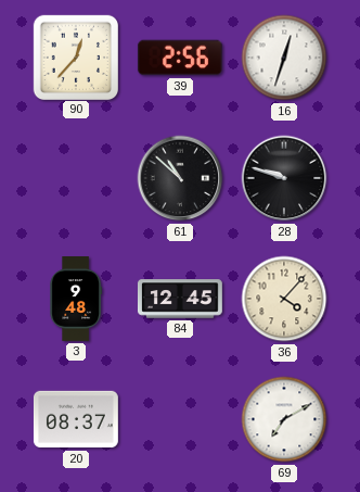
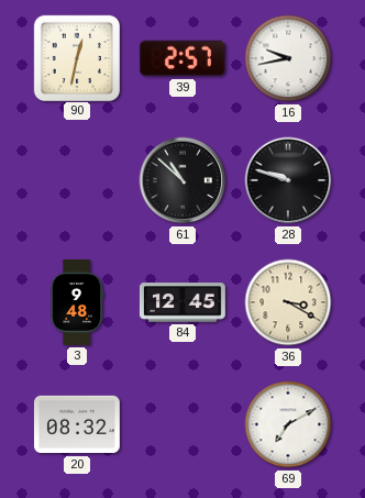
90: 12:37 -> 12:32 (76, 57)
39: 2:56 -> 2:57 (182, 58)
16: 12:33 -> 9:43 (288, 58)
36: 4:07 -> 3:20 (288, 302)
20: 08:37 -> 08:32 (77, 424)
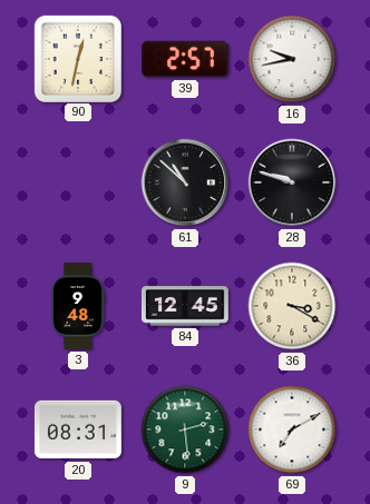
20: 08:32 -> 08:31 (78, 429)
9: none -> 2:29 (185, 429)
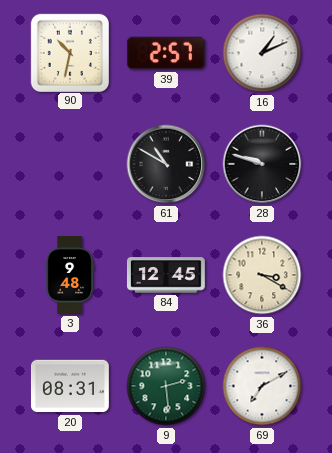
90: 12:32 -> 10:32 (69, 52)
16: 9:43 -> 1:11 (262, 53)
61: 10:52 -> 10:50 (166, 164)
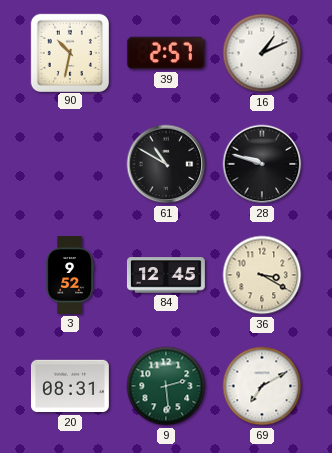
3: 9:48 -> 9:52 (69, 276)
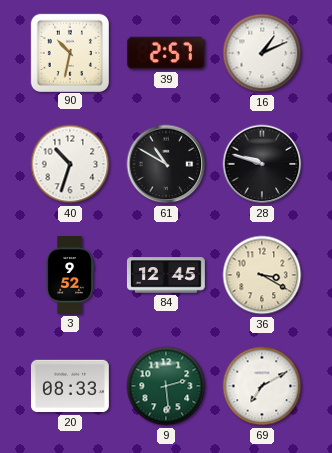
40: none -> 10:33 (70, 164)
20: 08:31 -> 08:33 (70, 386)
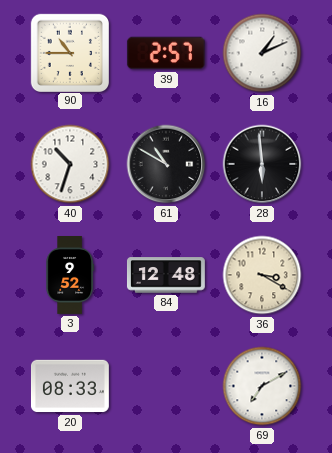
90: 10:32 -> 10:45 (69, 52)
28: 9:48 -> 5:59 (262, 164)
84: 12:45 -> 12:48 (166, 275)
9: 2:29 -> none (166, 386)
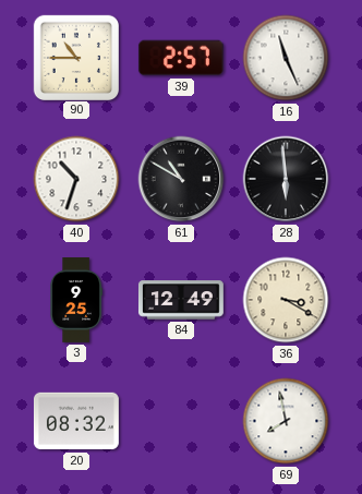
16: 1:11 -> 11:26 (286, 58)
3: 9:52 -> 9:25 (75, 301)
84: 12:48 -> 12:49 (181, 300)
20: 08:33 -> 08:32 (76, 421)
69: 7:10 -> 7:58 (286, 421)
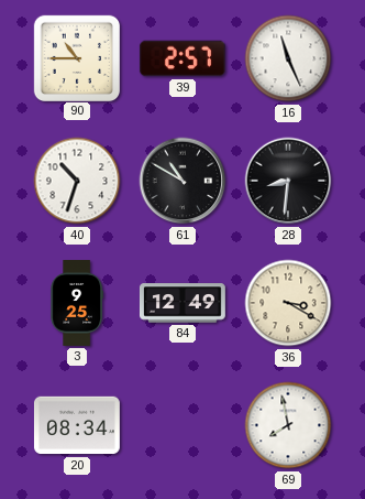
28: 5:59 -> 8:31 (288, 181)
20: 08:32 -> 08:34 (77, 425)
